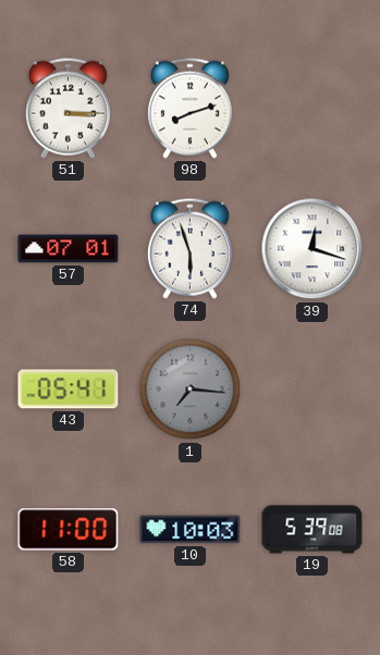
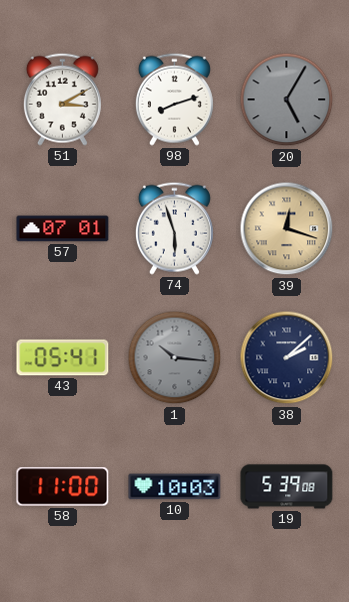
51: 3:15 -> 3:10 (62, 99)
20: none -> 5:05 (287, 100)
39 dial: white -> champagne (287, 229)
1: 7:16 -> 10:16 (175, 358)
38: none -> 2:08 (287, 358)
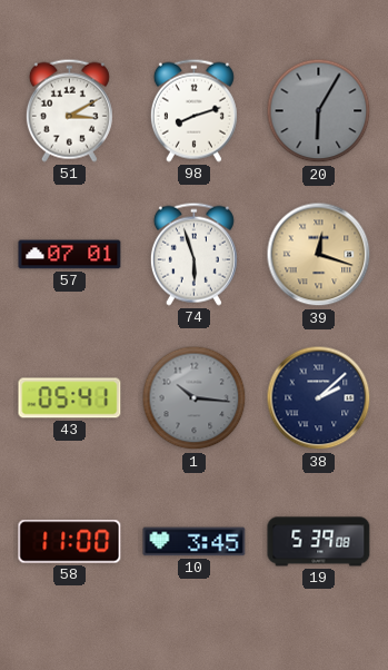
20: 5:05 -> 6:05 (319, 111)
10: 10:03 -> 3:45 (195, 542)
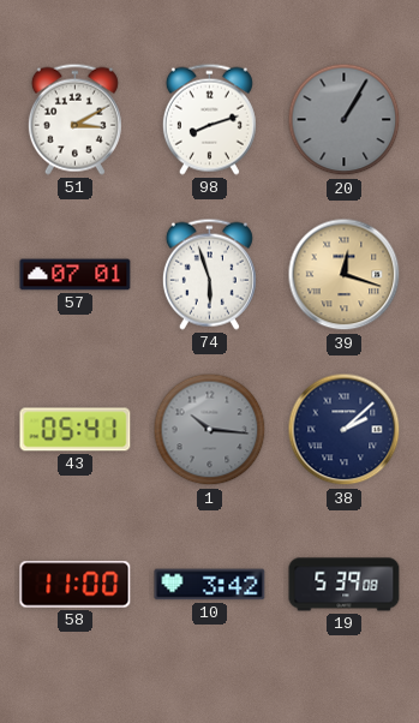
20: 6:05 -> 1:05 (345, 120)
10: 3:45 -> 3:42 (210, 585)
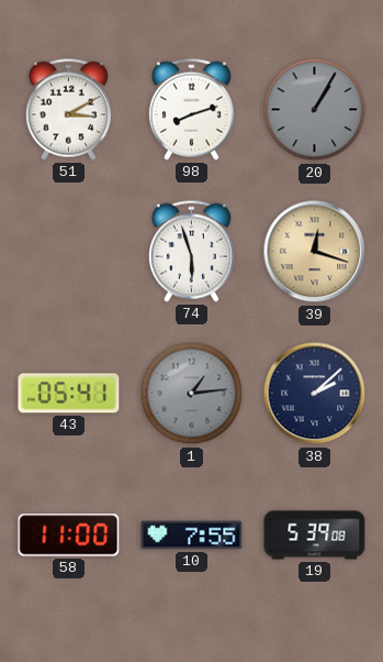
57: 07:01 -> none (76, 275)
1: 10:16 -> 1:14 (192, 394)
10: 3:42 -> 7:55 (192, 536)
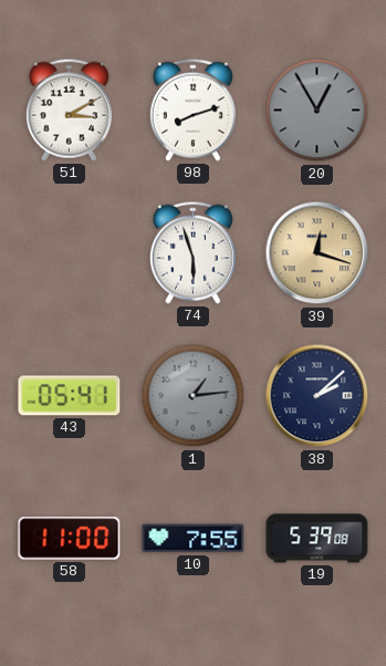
20: 1:05 -> 12:55 (317, 111)
